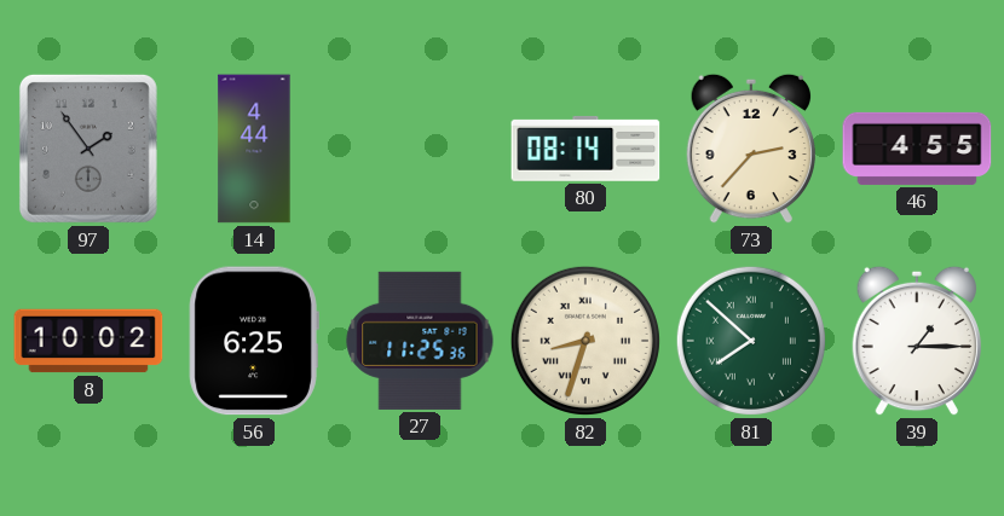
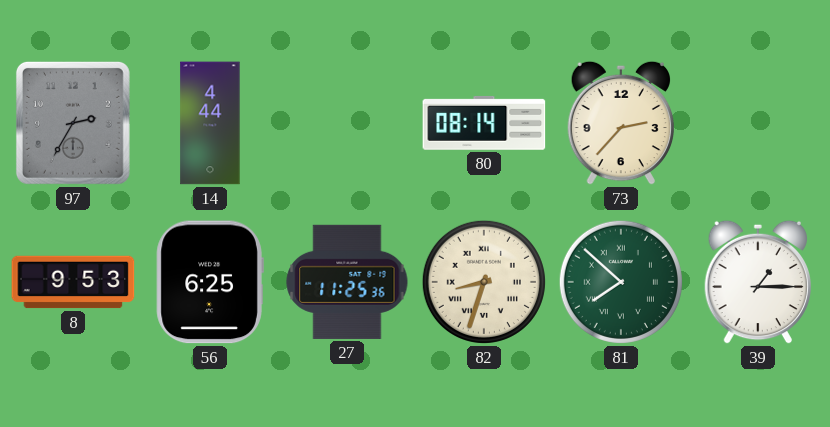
97: 1:54 -> 2:35 (73, 123)
46: 4:55 -> none (917, 149)
8: 10:02 -> 9:53 (73, 282)
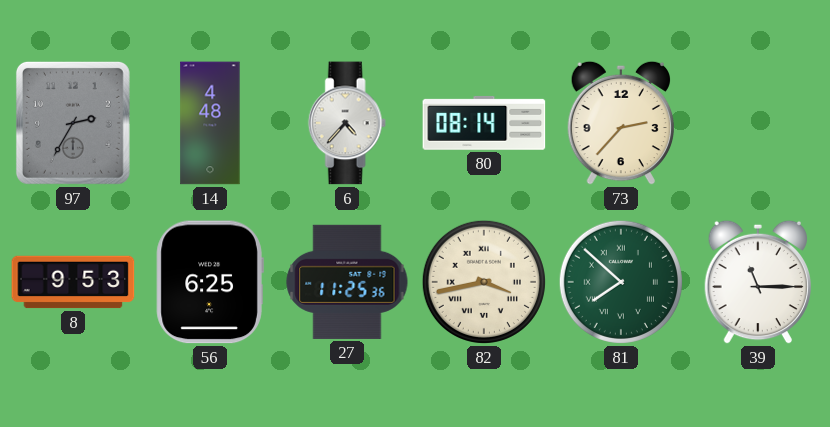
14: 4:44 -> 4:48 (210, 123)
6: none -> 4:37 (347, 123)
82: 8:33 -> 3:43 (484, 282)
39: 1:15 -> 11:15 (757, 282)
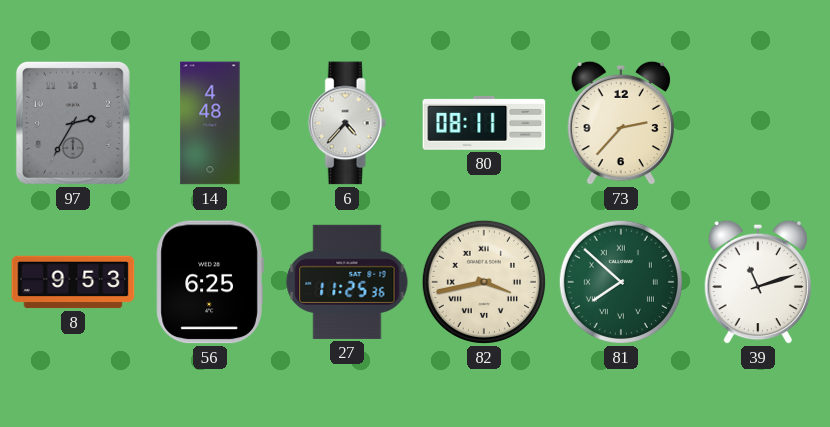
80: 08:14 -> 08:11 (484, 123)
39: 11:15 -> 11:12 (757, 282)
